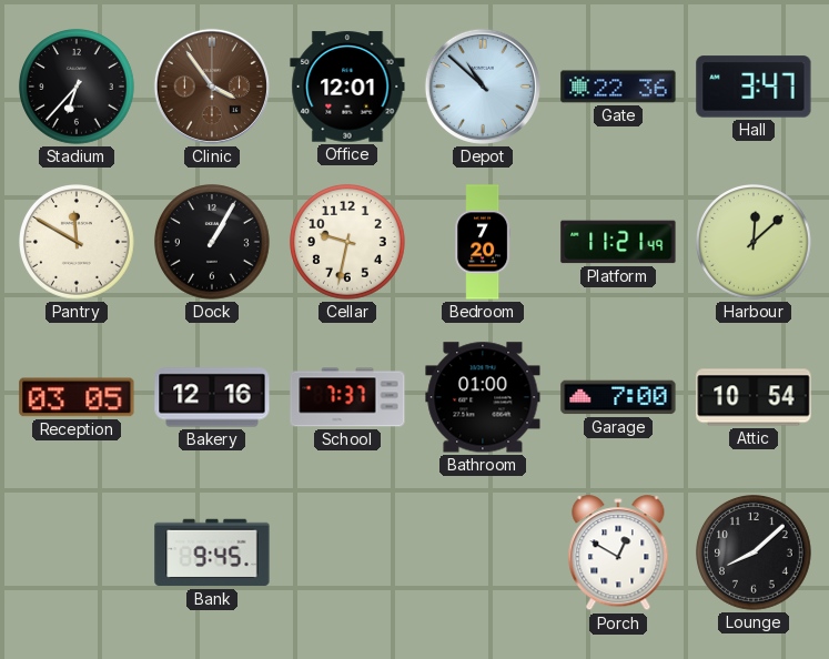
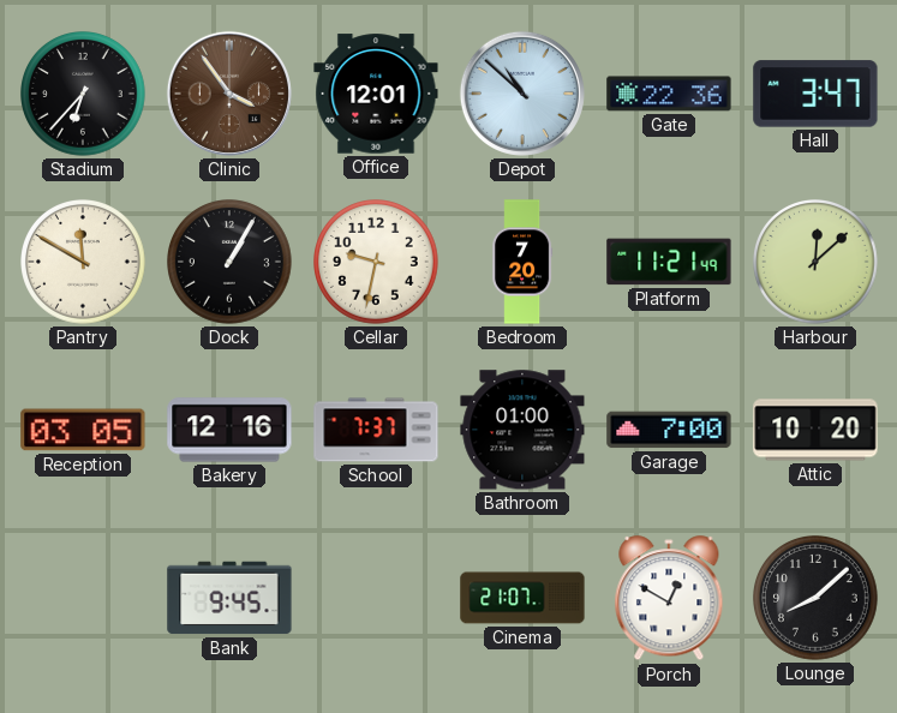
Attic: 10:54 -> 10:20 (815, 430)
Cinema: none -> 21:07 (522, 598)
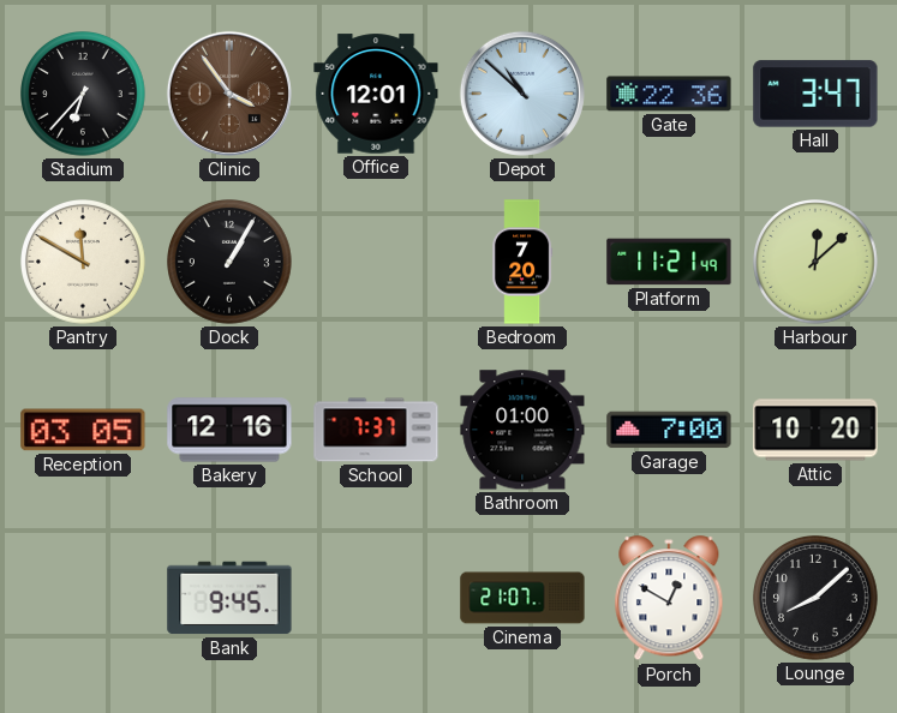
Cellar: 9:32 -> none (377, 263)
